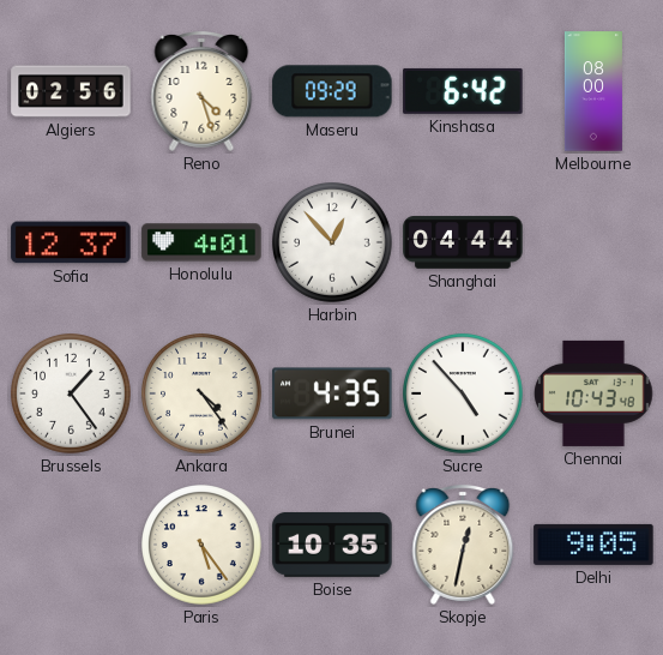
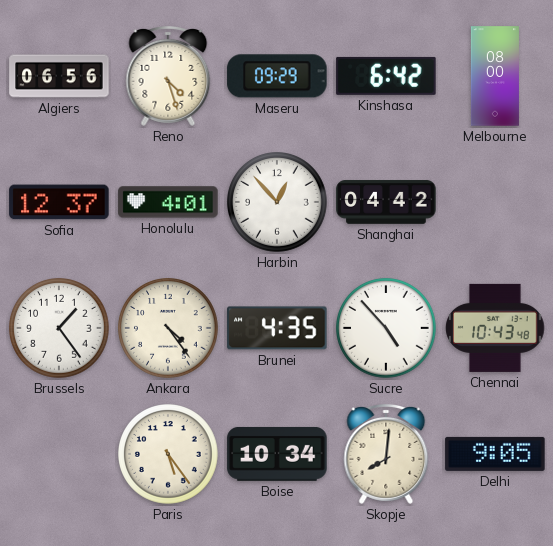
Algiers: 02:56 -> 06:56 (59, 76)
Shanghai: 04:44 -> 04:42 (386, 202)
Boise: 10:35 -> 10:34 (277, 454)
Skopje: 12:32 -> 8:01 (386, 454)
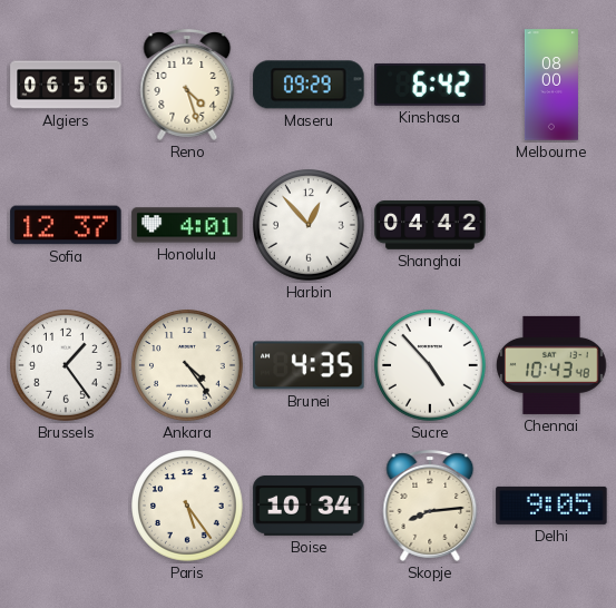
Skopje: 8:01 -> 8:14 (430, 506)
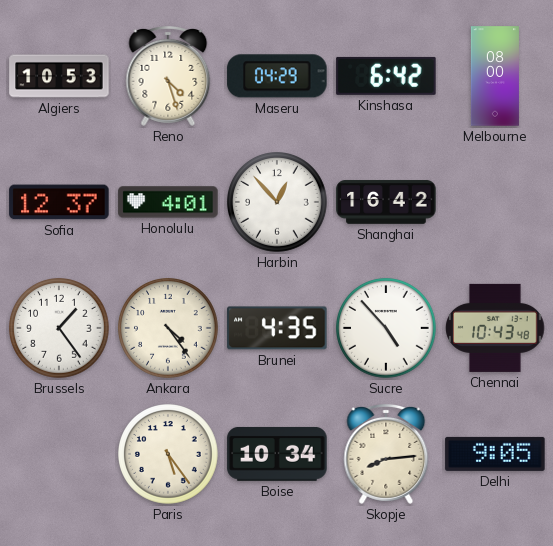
Algiers: 06:56 -> 10:53 (59, 76)
Maseru: 09:29 -> 04:29 (277, 76)
Shanghai: 04:42 -> 16:42 (386, 202)
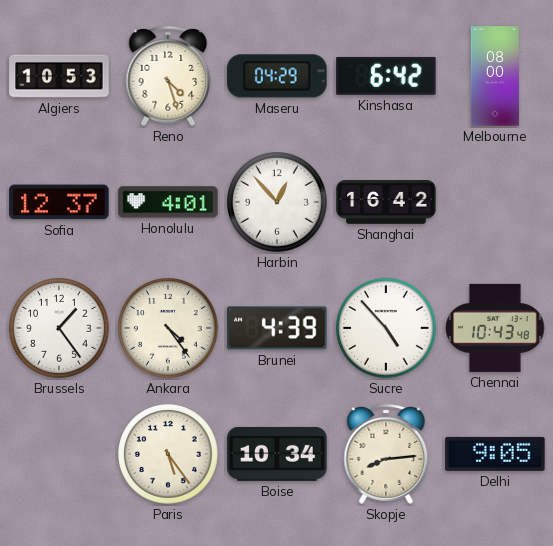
Brunei: 4:35 -> 4:39 (277, 328)
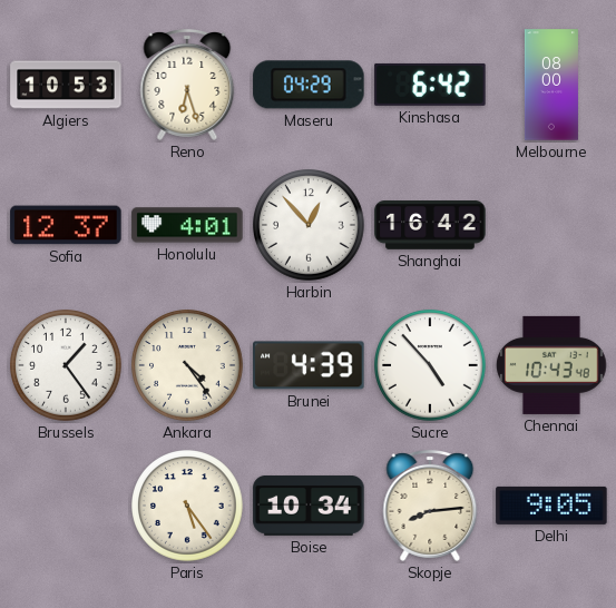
Reno: 4:27 -> 6:27 (187, 85)
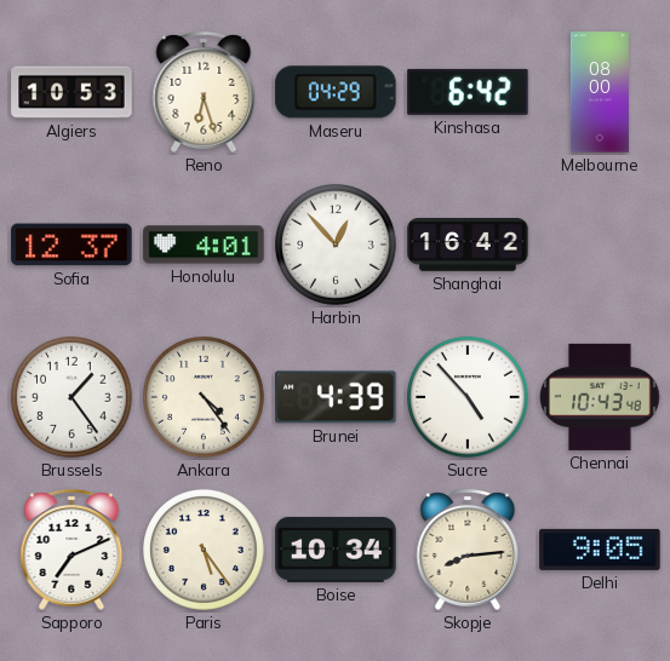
Sapporo: none -> 7:11 (71, 550)
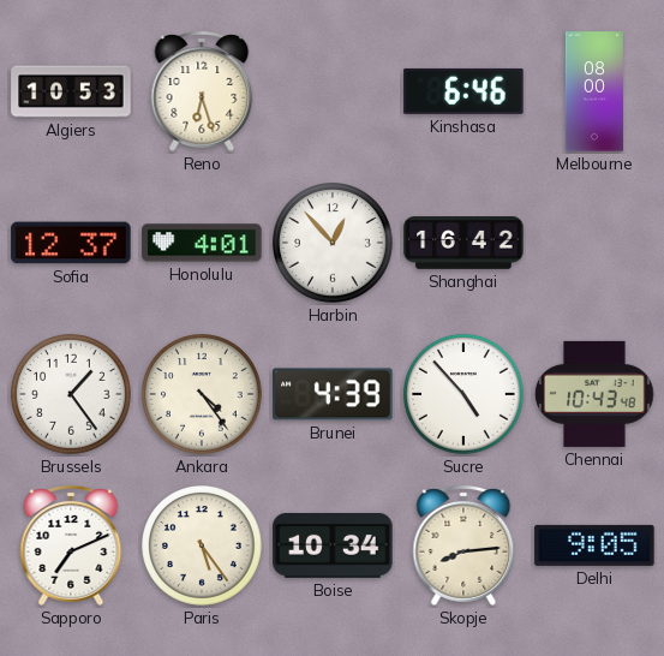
Maseru: 04:29 -> none (336, 92)
Kinshasa: 6:42 -> 6:46 (463, 91)
